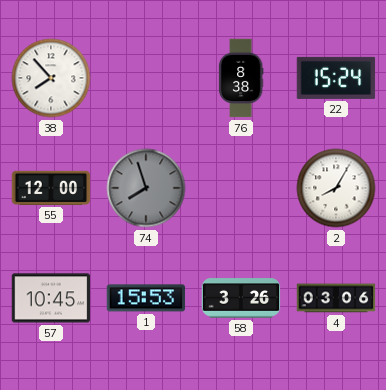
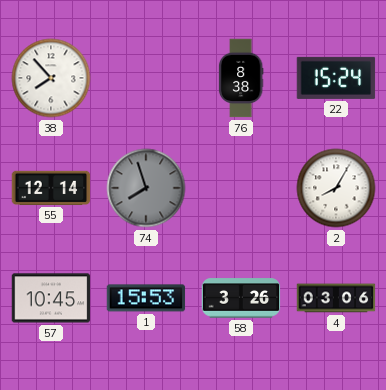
55: 12:00 -> 12:14 (51, 188)
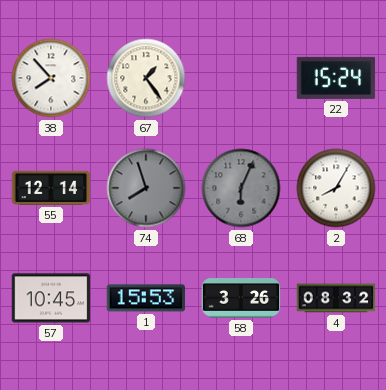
67: none -> 1:24 (146, 78)
76: 8:38 -> none (241, 78)
68: none -> 6:04 (241, 188)
4: 03:06 -> 08:32 (336, 298)
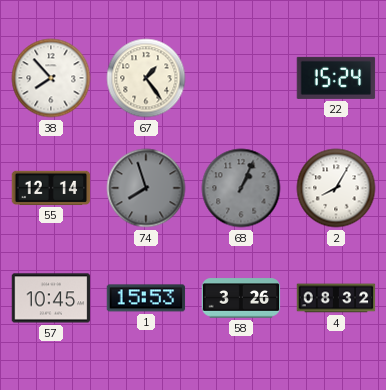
68: 6:04 -> 1:04 (241, 188)
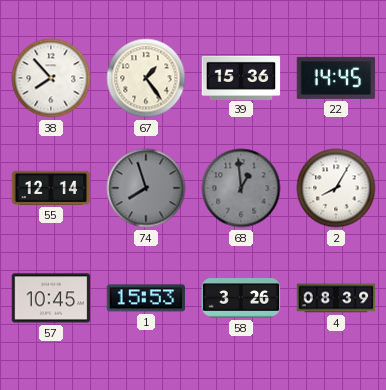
39: none -> 15:36 (241, 77)
22: 15:24 -> 14:45 (336, 78)
68: 1:04 -> 12:59 (241, 188)
4: 08:32 -> 08:39 (336, 298)
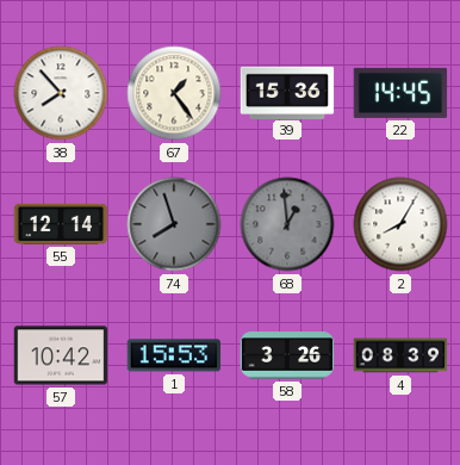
57: 10:45 -> 10:42 (61, 355)
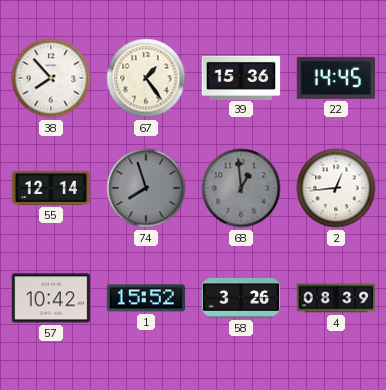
2: 8:05 -> 12:44 (336, 188)
1: 15:53 -> 15:52 (146, 298)
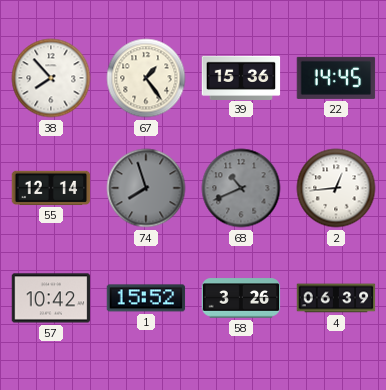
68: 12:59 -> 10:41 (241, 188)
4: 08:39 -> 06:39 (336, 298)
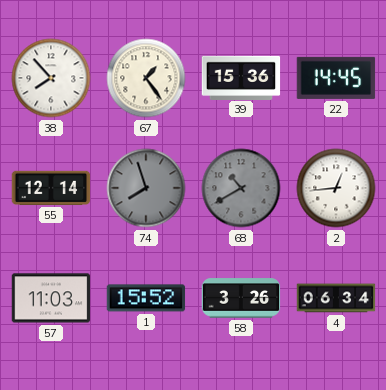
68: 10:41 -> 10:40 (241, 188)
57: 10:42 -> 11:03 (51, 298)
4: 06:39 -> 06:34 (336, 298)
